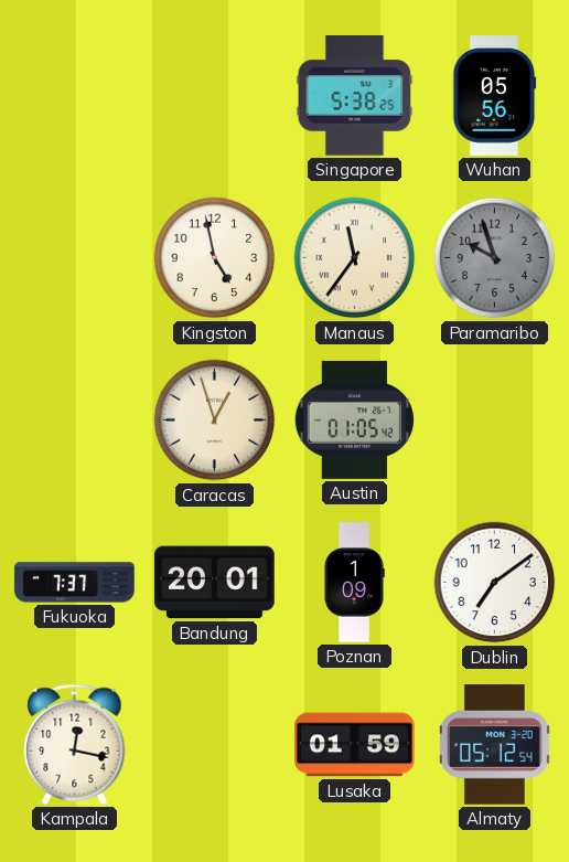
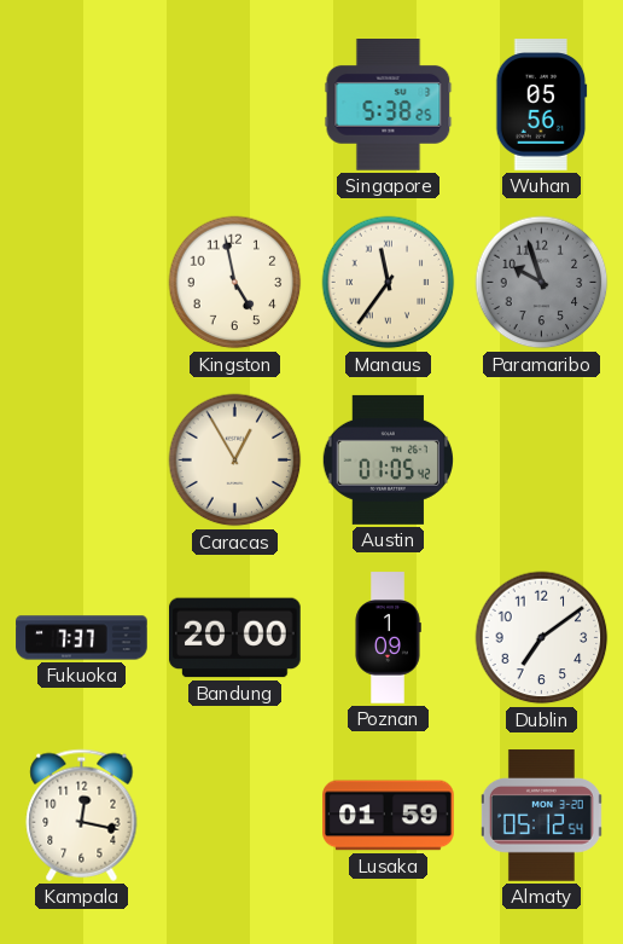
Caracas: 12:57 -> 12:55 (235, 461)
Bandung: 20:01 -> 20:00 (235, 638)
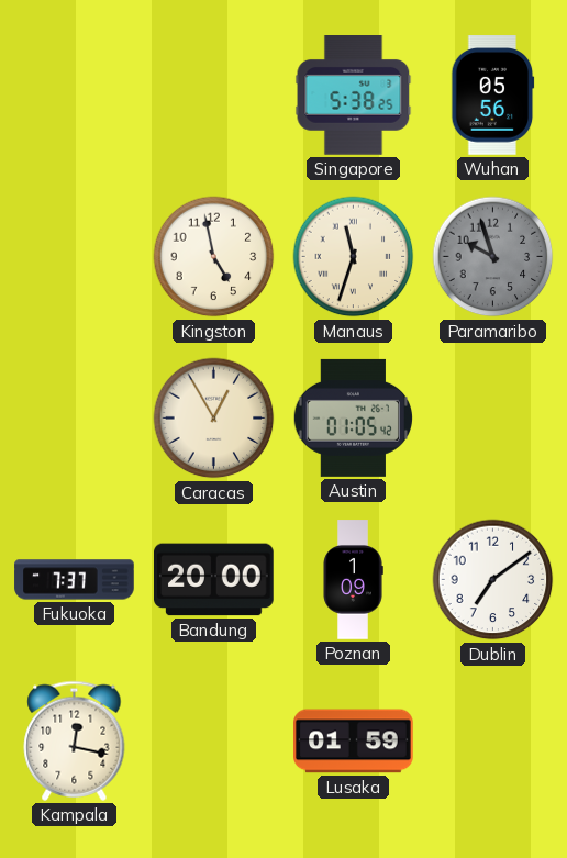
Manaus: 11:36 -> 11:33 (354, 257)
Almaty: 05:12 -> none (541, 816)
